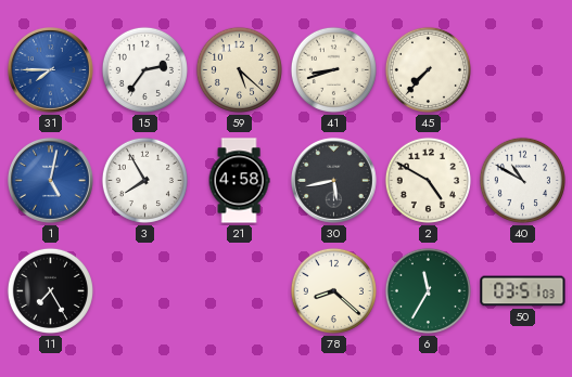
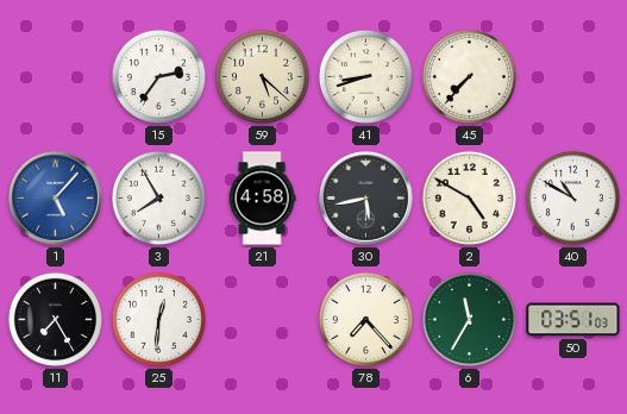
31: 7:45 -> none (51, 70)
1: 5:02 -> 5:07 (56, 199)
25: none -> 12:31 (158, 319)
78: 8:22 -> 7:23 (365, 319)
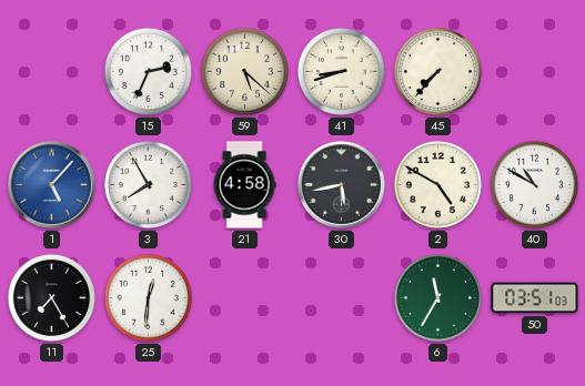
15: 2:36 -> 2:34 (148, 71)
78: 7:23 -> none (365, 319)
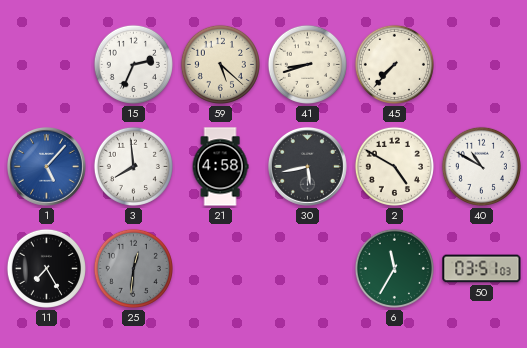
3: 7:55 -> 7:59 (133, 166)
25 dial: white -> grey (133, 268)
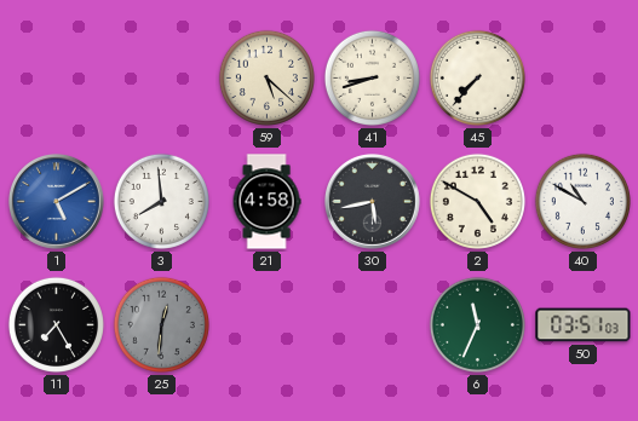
15: 2:34 -> none (133, 64)
1: 5:07 -> 5:10 (57, 202)
6: 11:35 -> 11:34 (477, 324)
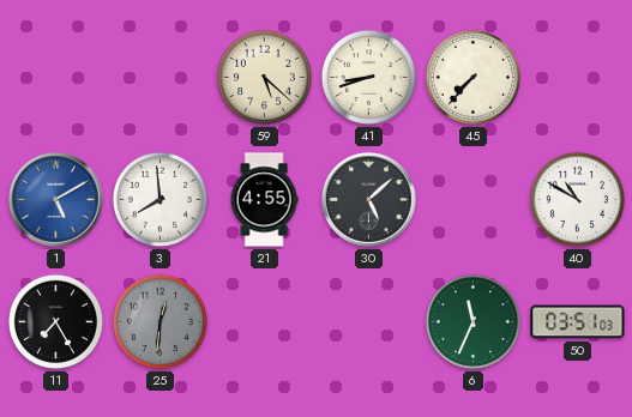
21: 4:58 -> 4:55 (264, 200)
30: 5:43 -> 5:08 (369, 200)
2: 4:50 -> none (477, 201)
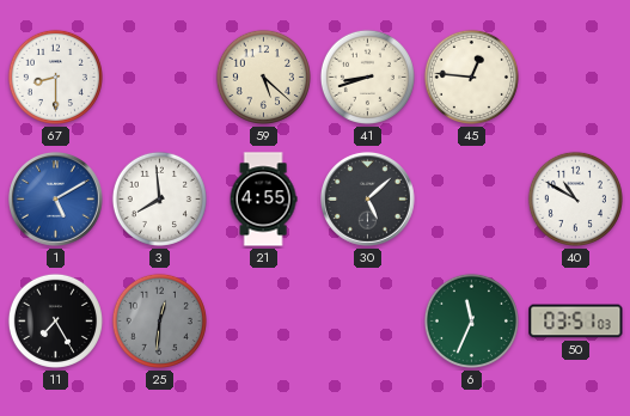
67: none -> 8:30 (55, 77)
45: 7:37 -> 12:46 (471, 77)
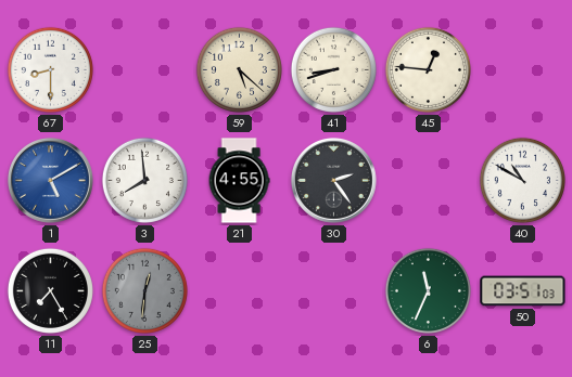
30: 5:08 -> 2:24 (334, 181)
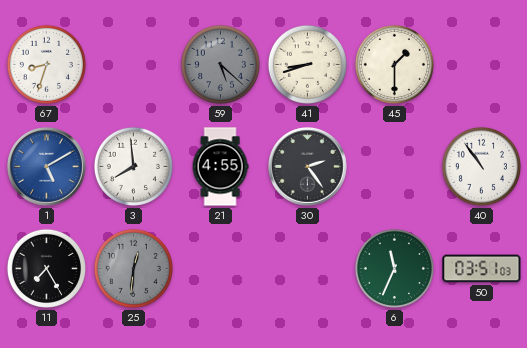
67: 8:30 -> 8:33 (46, 64)
59 dial: cream -> grey (220, 64)
45: 12:46 -> 1:30 (394, 64)
40: 10:50 -> 10:54 (481, 166)
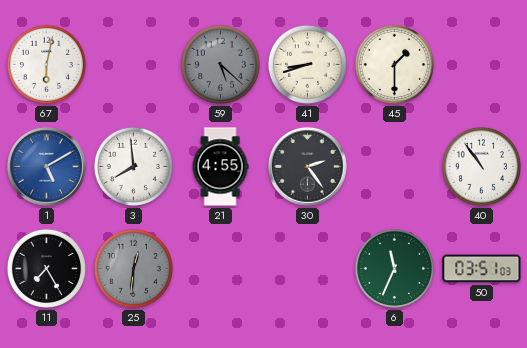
67: 8:33 -> 6:02 (46, 64)
